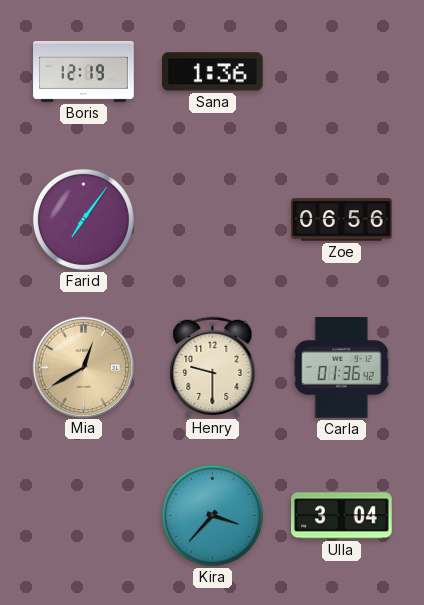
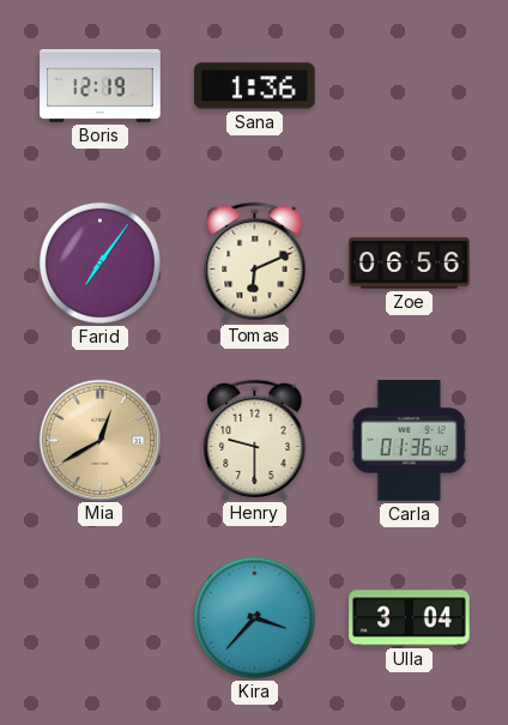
Tomas: none -> 6:11 (255, 262)
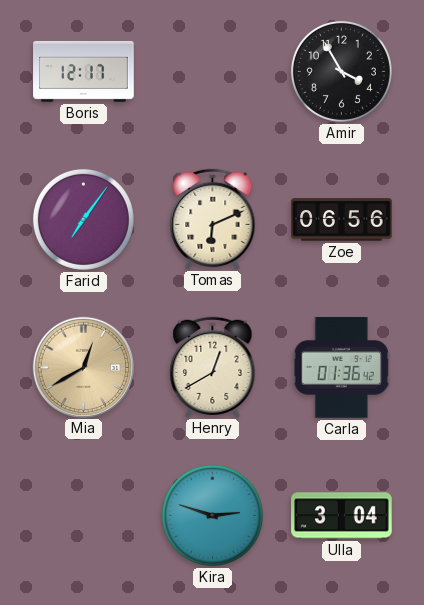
Boris: 12:19 -> 12:17 (84, 71)
Sana: 1:36 -> none (255, 86)
Amir: none -> 3:55 (341, 71)
Henry: 9:30 -> 12:40 (213, 367)
Kira: 3:37 -> 2:48 (212, 515)
